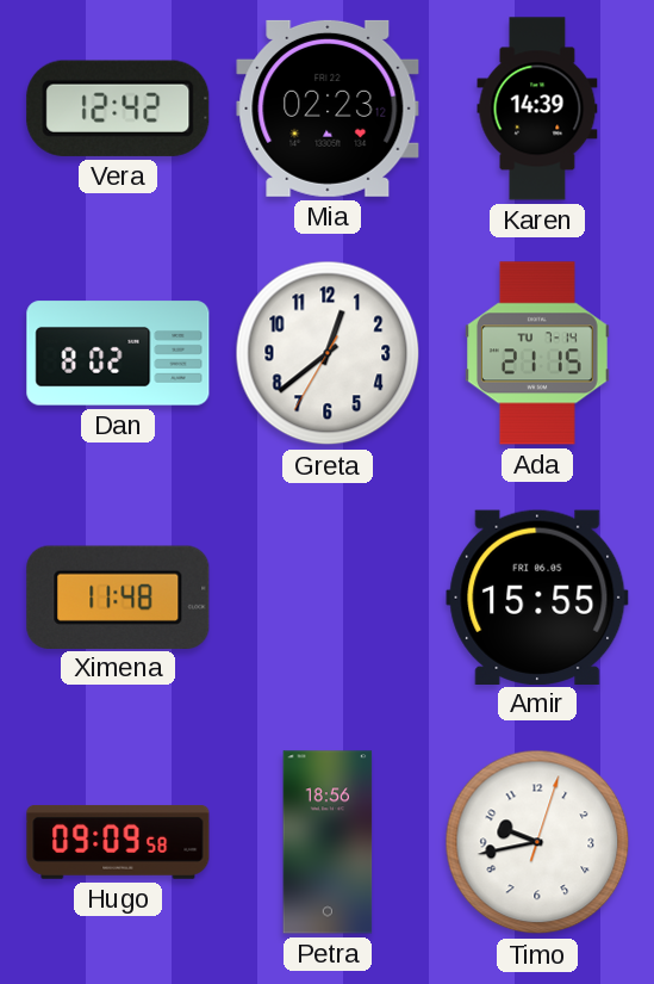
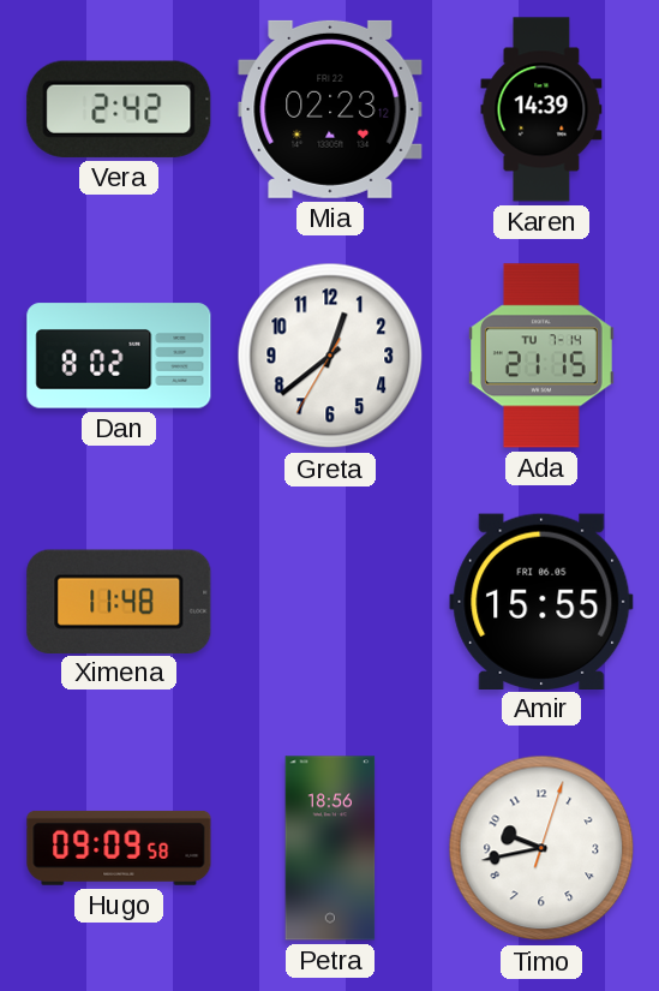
Vera: 12:42 -> 2:42 (119, 109)
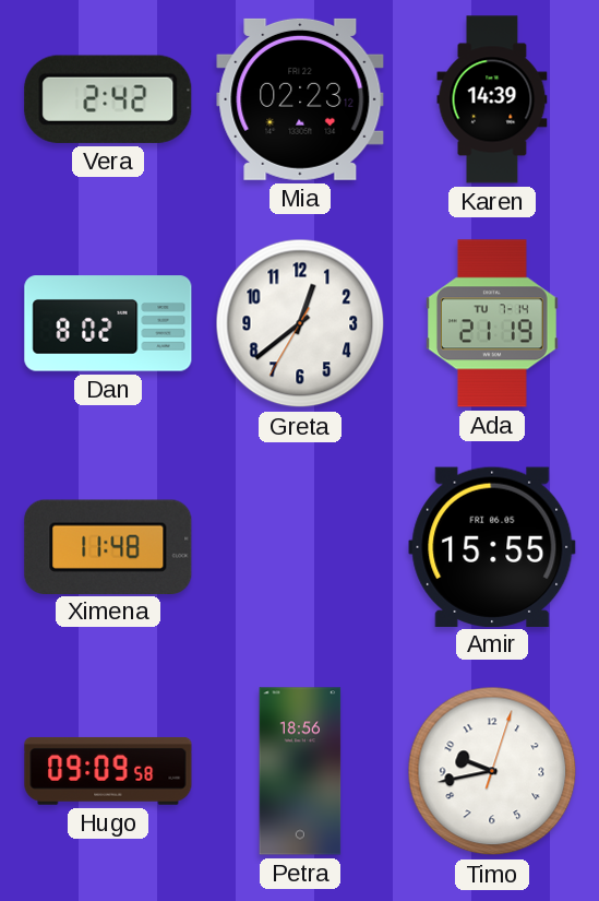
Ada: 21:15 -> 21:19 (492, 323)
